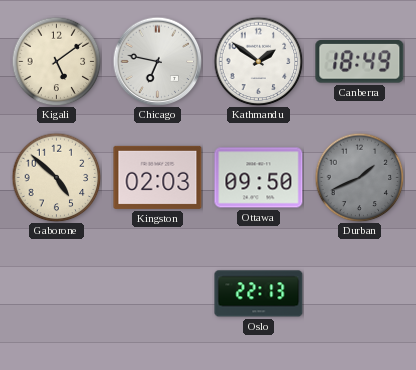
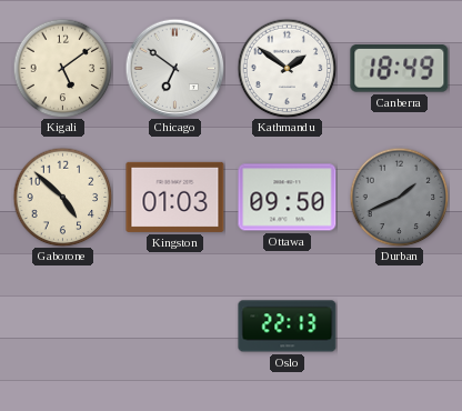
Chicago: 6:47 -> 6:51 (174, 68)
Kingston: 02:03 -> 01:03 (175, 197)
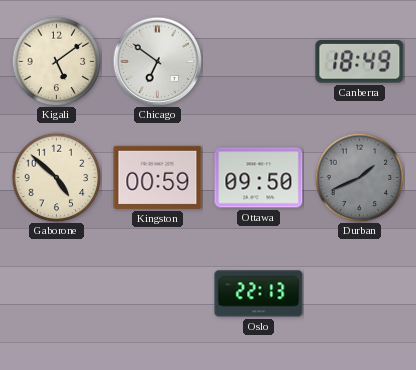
Kathmandu: 1:51 -> none (287, 68)
Kingston: 01:03 -> 00:59 (158, 177)
